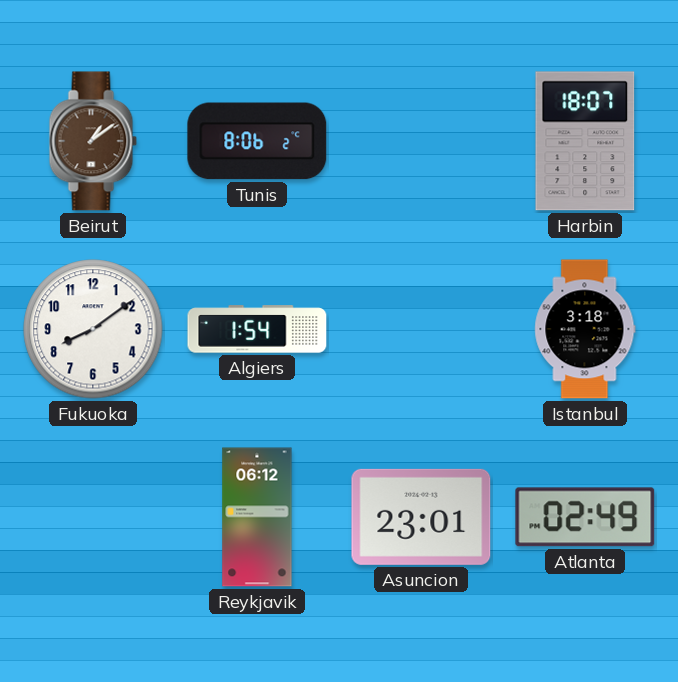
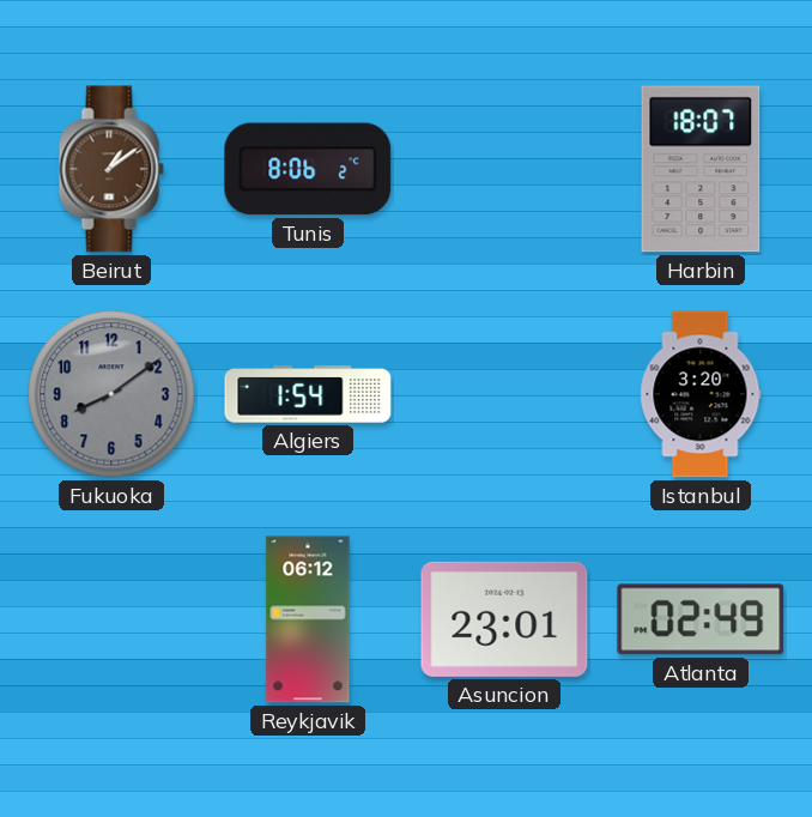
Fukuoka dial: white -> grey (111, 394)
Istanbul: 3:18 -> 3:20 (701, 394)
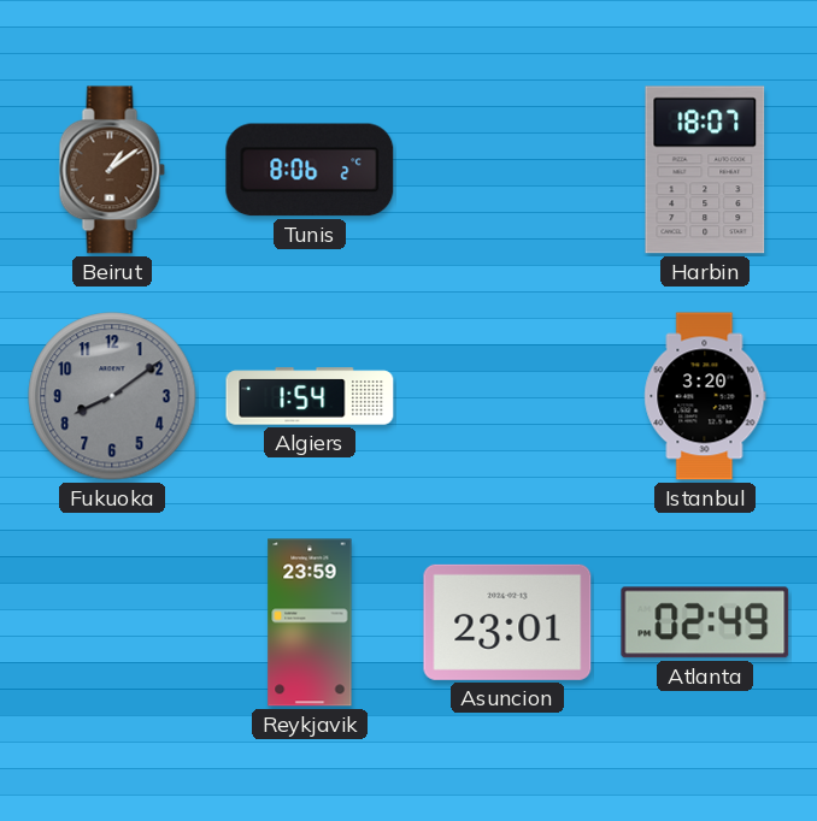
Reykjavik: 06:12 -> 23:59 (310, 622)
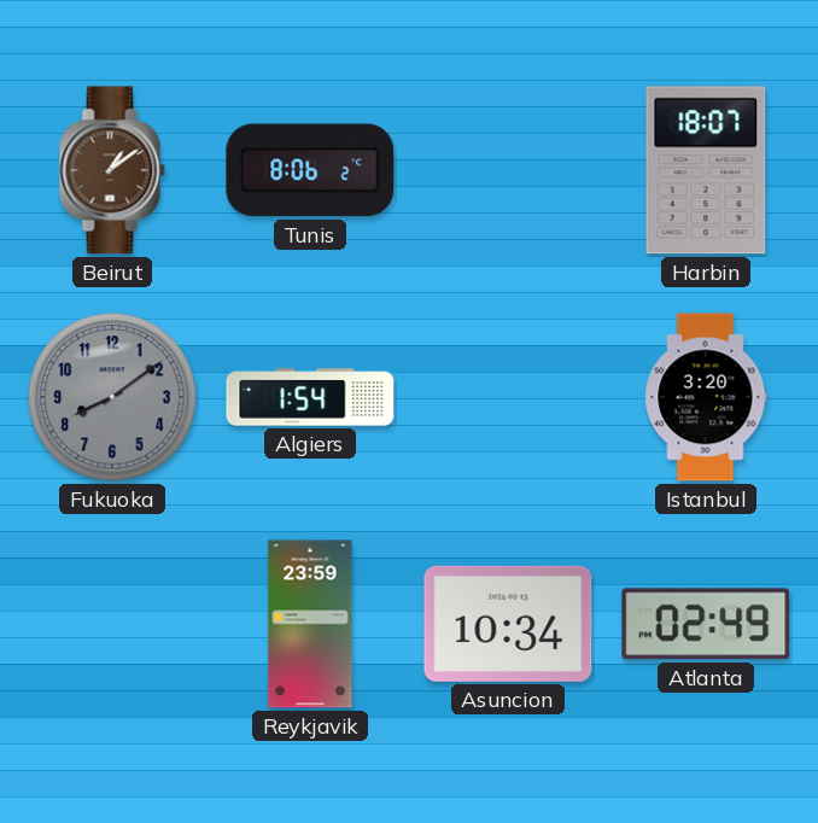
Asuncion: 23:01 -> 10:34 (508, 624)
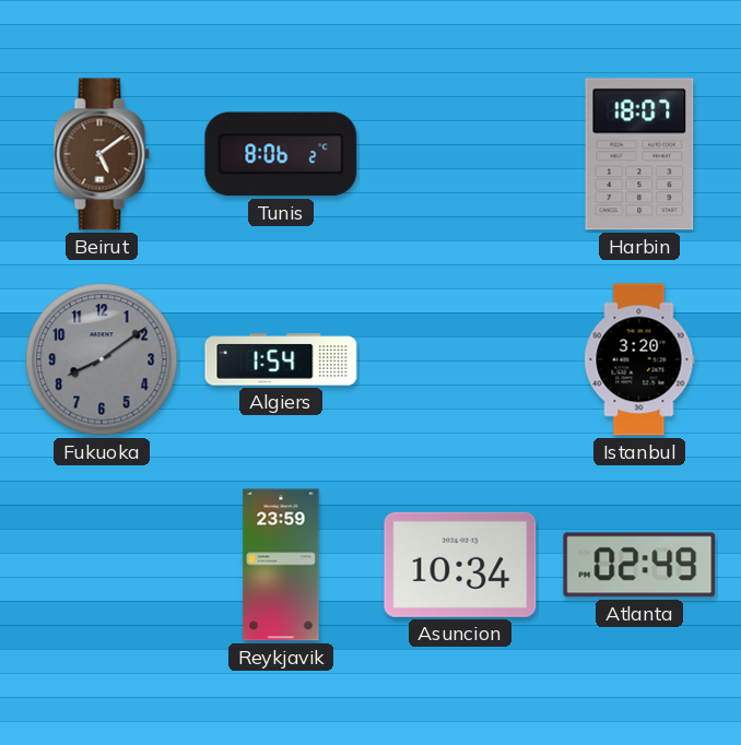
Beirut: 1:09 -> 5:09 (102, 154)
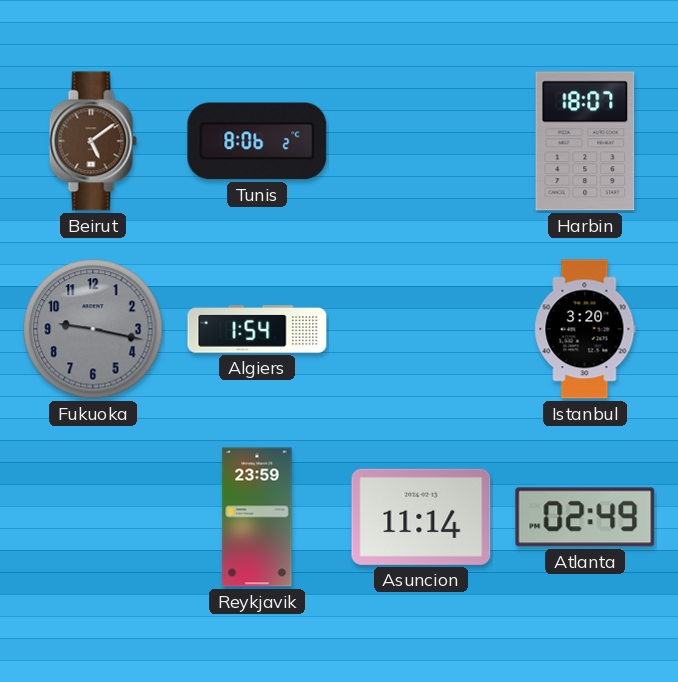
Fukuoka: 8:09 -> 9:17 (93, 329)
Asuncion: 10:34 -> 11:14 (421, 517)
